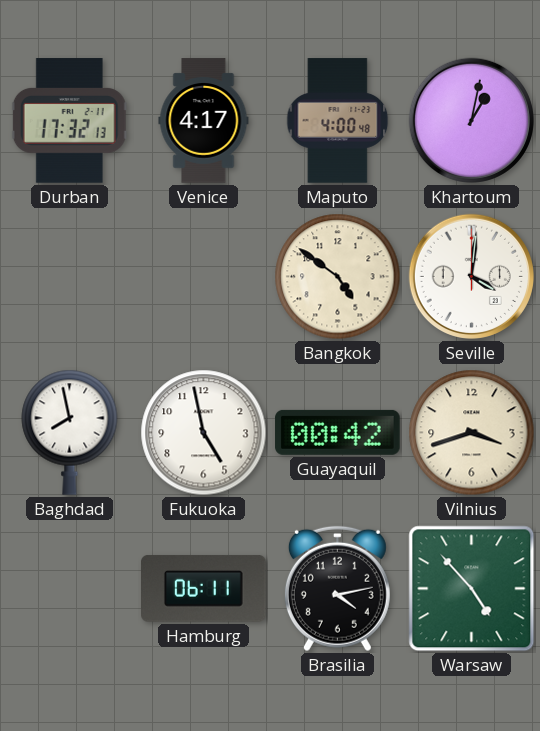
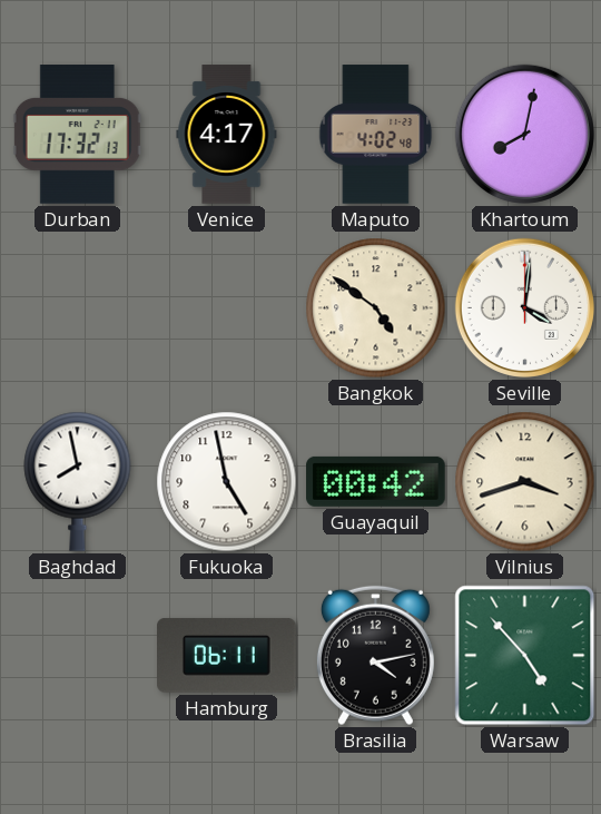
Maputo: 4:00 -> 4:02 (376, 135)
Khartoum: 1:02 -> 8:02 (524, 134)
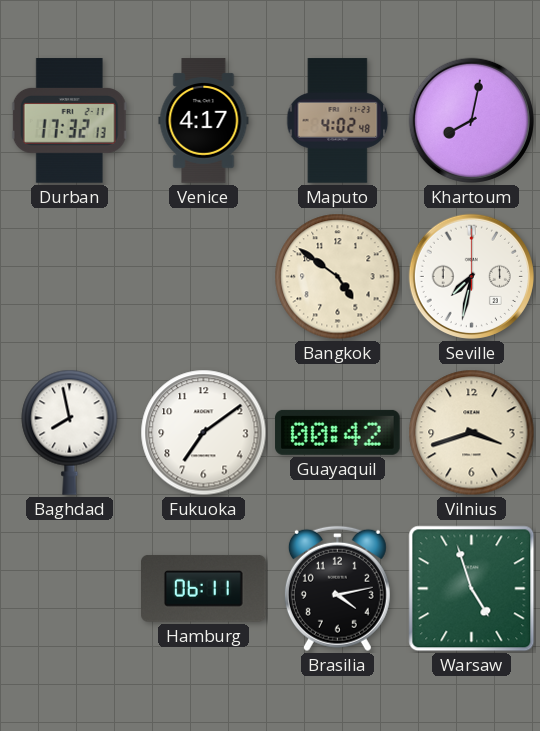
Seville: 4:01 -> 7:32 (471, 276)
Fukuoka: 4:58 -> 7:09 (204, 433)
Warsaw: 4:53 -> 4:57 (472, 589)
